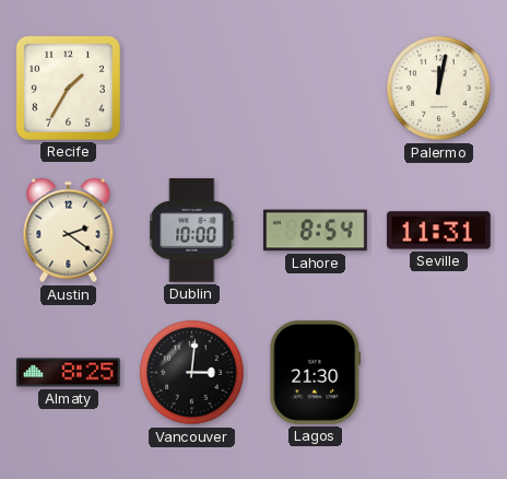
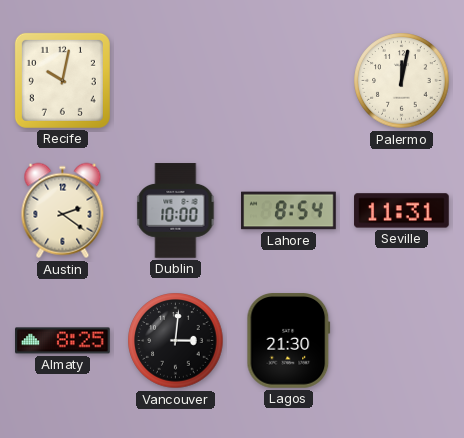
Recife: 1:35 -> 10:02 (62, 80)
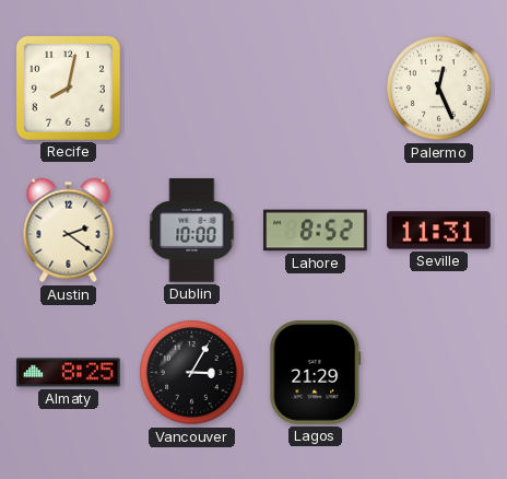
Recife: 10:02 -> 8:02 (68, 87)
Palermo: 12:02 -> 12:26 (439, 89)
Lahore: 8:54 -> 8:52 (316, 231)
Vancouver: 3:01 -> 3:05 (192, 373)
Lagos: 21:30 -> 21:29 (316, 373)
